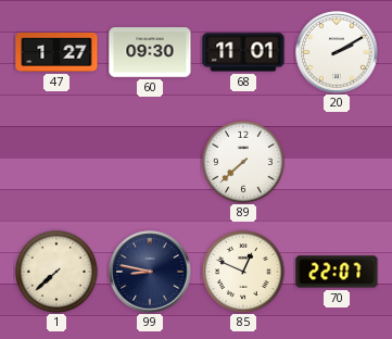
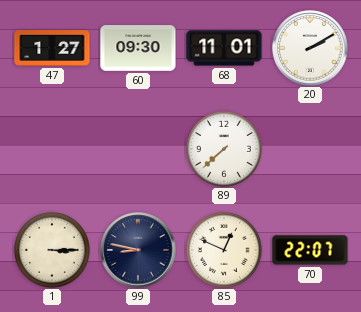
1: 7:38 -> 3:15 (52, 250)
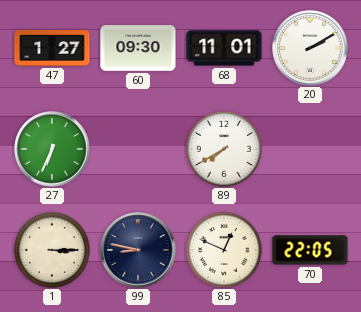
27: none -> 6:34 (52, 149)
89: 7:38 -> 7:40 (224, 149)
70: 22:07 -> 22:05 (310, 250)
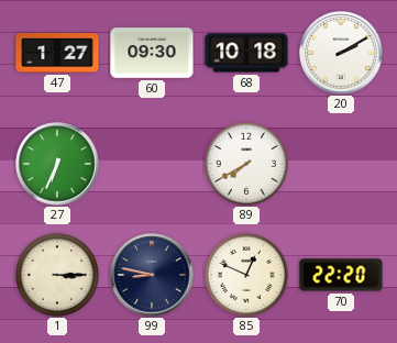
68: 11:01 -> 10:18 (246, 53)
70: 22:05 -> 22:20 (341, 275)
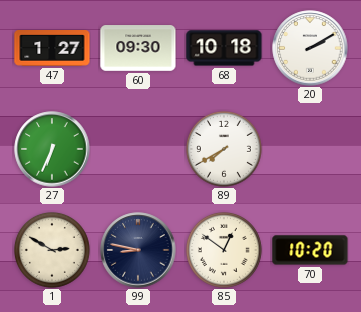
1: 3:15 -> 2:50 (52, 250)
85: 12:49 -> 12:51 (224, 250)
70: 22:20 -> 10:20 (310, 250)
